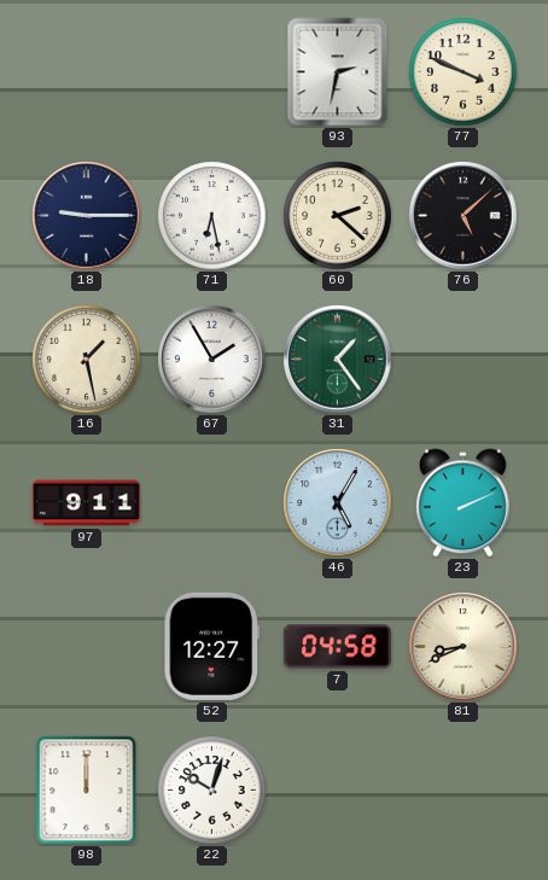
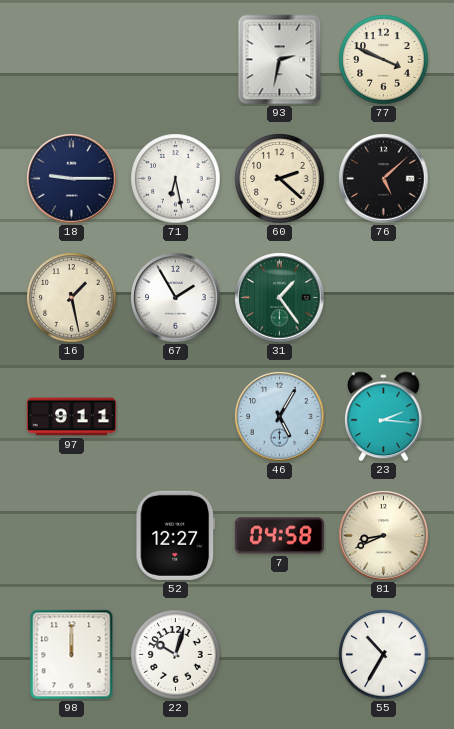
23: 2:11 -> 2:16 (384, 417)
55: none -> 10:35 (384, 655)
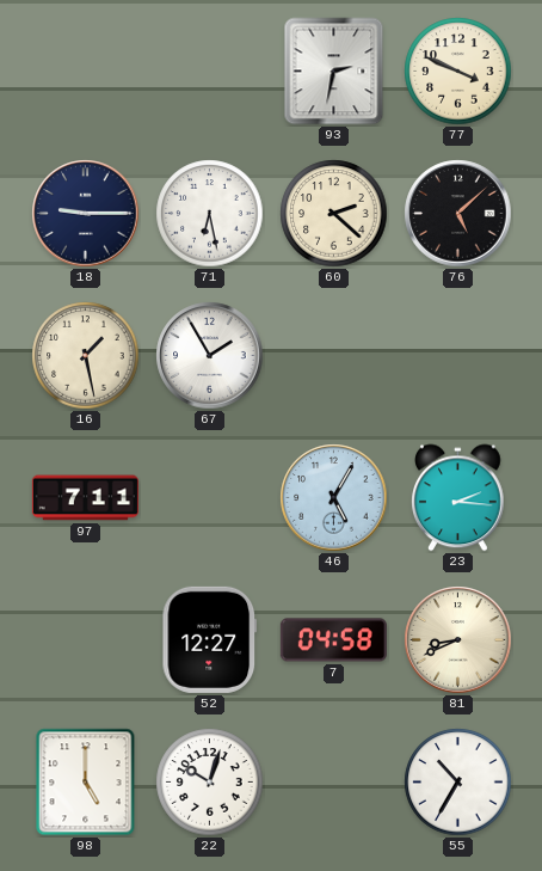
31: 1:24 -> none (280, 298)
97: 9:11 -> 7:11 (85, 498)
98: 12:00 -> 5:00 (86, 783)
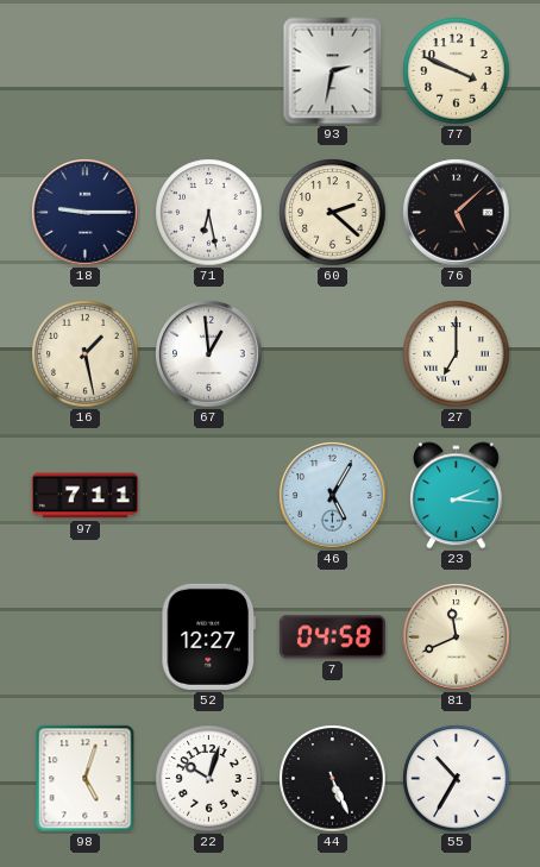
67: 1:55 -> 12:59 (209, 354)
27: none -> 7:00 (457, 354)
81: 8:41 -> 11:41 (457, 637)
98: 5:00 -> 5:03 (86, 779)
44: none -> 5:26 (333, 779)
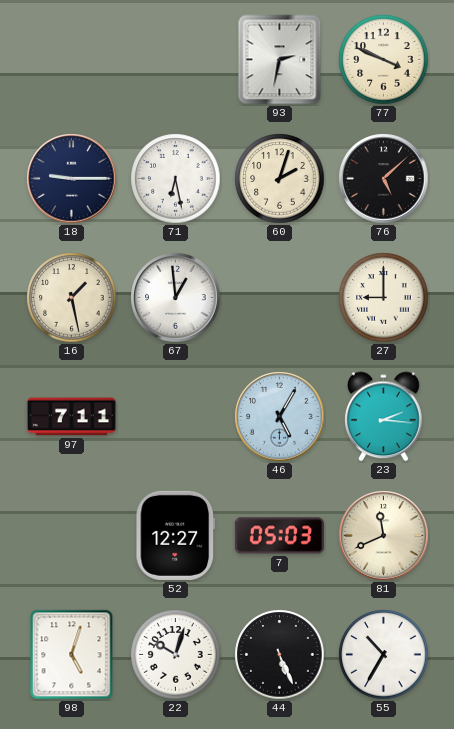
60: 2:22 -> 2:03 (280, 179)
27: 7:00 -> 9:00 (384, 298)
7: 04:58 -> 05:03 (279, 536)
